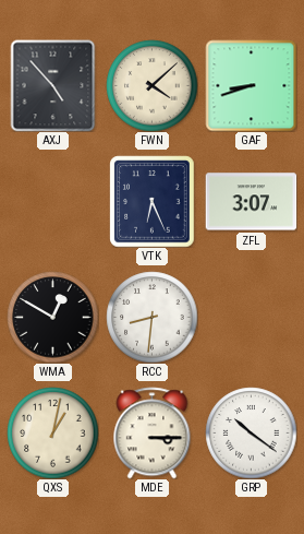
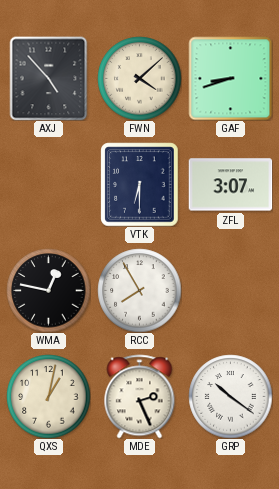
VTK: 6:26 -> 6:30 (140, 184)
WMA: 12:50 -> 12:47 (48, 290)
RCC: 8:31 -> 7:55 (139, 290)
MDE: 3:15 -> 2:26 (140, 396)
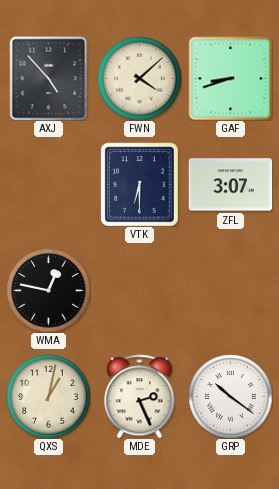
RCC: 7:55 -> none (139, 290)
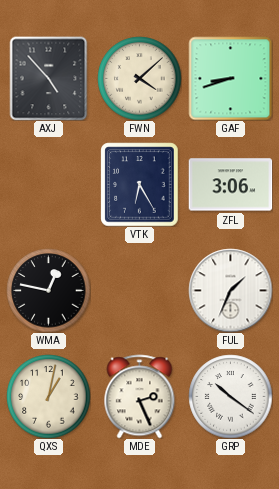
VTK: 6:30 -> 6:25 (140, 184)
ZFL: 3:07 -> 3:06 (230, 185)
FUL: none -> 1:34 (230, 290)
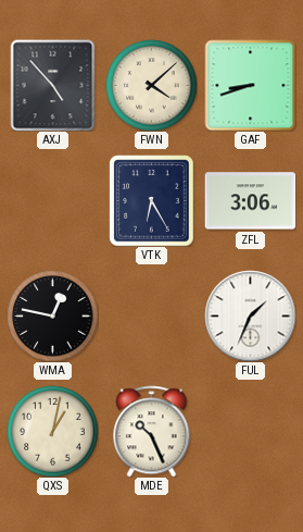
MDE: 2:26 -> 10:26 (152, 431)
GRP: 10:21 -> none (230, 396)
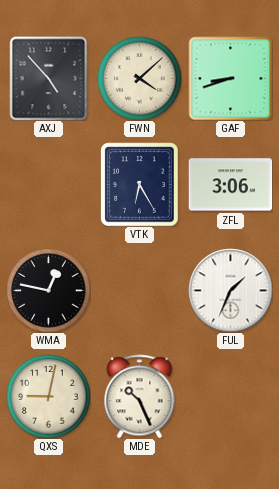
QXS: 1:02 -> 9:02 (48, 396)
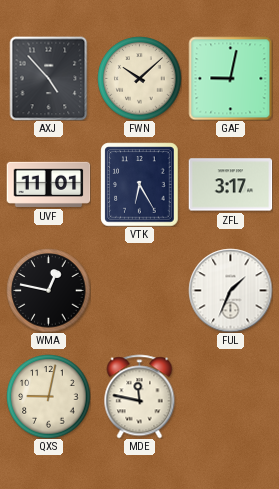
FWN: 4:08 -> 10:08 (139, 78)
GAF: 8:42 -> 9:02 (230, 78)
UVF: none -> 11:01 (48, 184)
ZFL: 3:06 -> 3:17 (230, 185)
MDE: 10:26 -> 11:47 (140, 396)
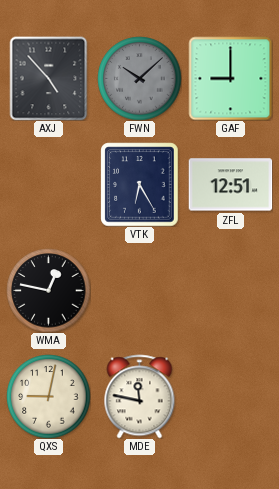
FWN dial: cream -> grey (139, 78)
GAF: 9:02 -> 9:00 (230, 78)
UVF: 11:01 -> none (48, 184)
ZFL: 3:17 -> 12:51 (230, 185)
FUL: 1:34 -> none (230, 290)
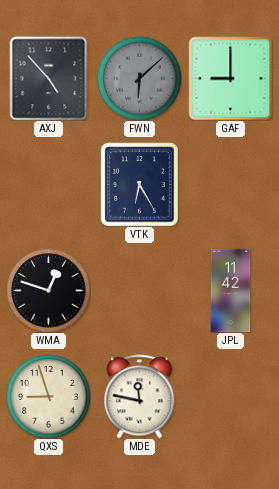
FWN: 10:08 -> 6:08 (139, 78)
ZFL: 12:51 -> none (230, 185)
WMA: 12:47 -> 12:48 (48, 290)
JPL: none -> 11:42 (231, 290)
QXS: 9:02 -> 8:57 (48, 396)
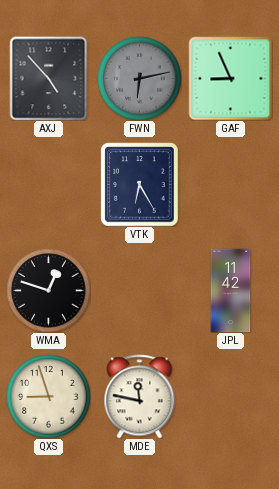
FWN: 6:08 -> 6:13 (139, 78)
GAF: 9:00 -> 8:56 (230, 78)
